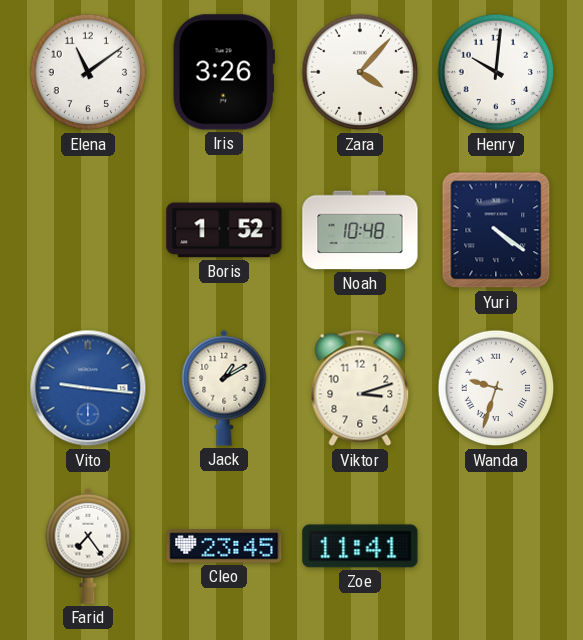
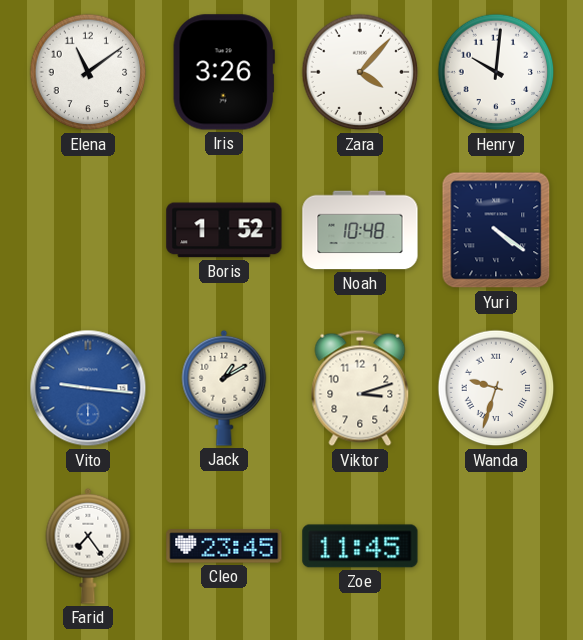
Zoe: 11:41 -> 11:45 (360, 546)
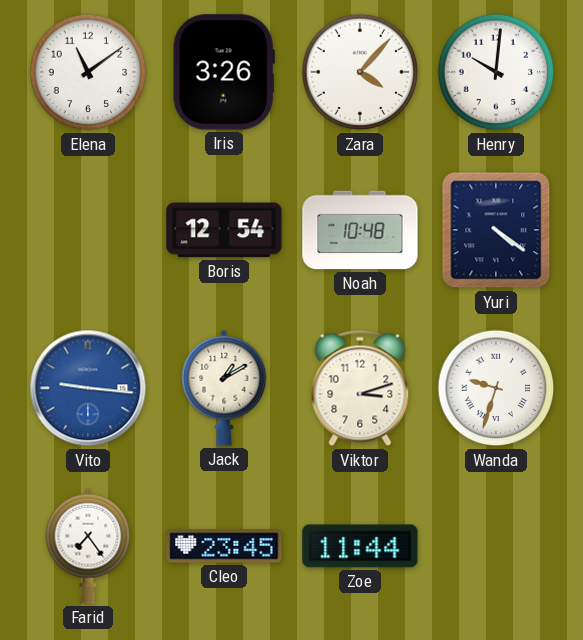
Boris: 1:52 -> 12:54 (224, 230)
Zoe: 11:45 -> 11:44 (360, 546)
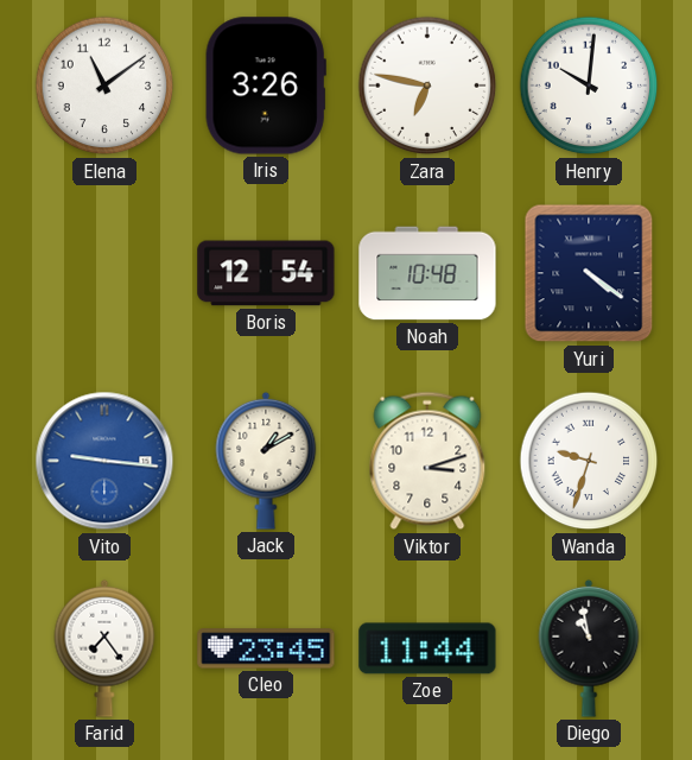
Zara: 4:07 -> 6:47 (427, 85)
Diego: none -> 10:58 (589, 648)
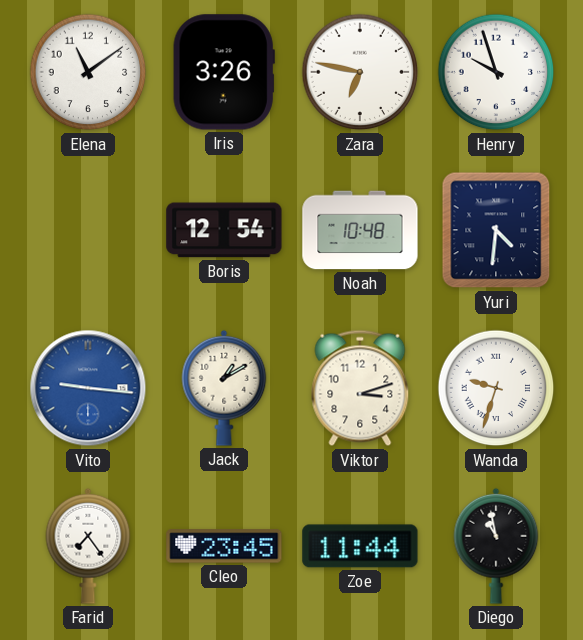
Henry: 10:01 -> 9:57 (496, 72)
Yuri: 4:21 -> 4:31 (496, 230)
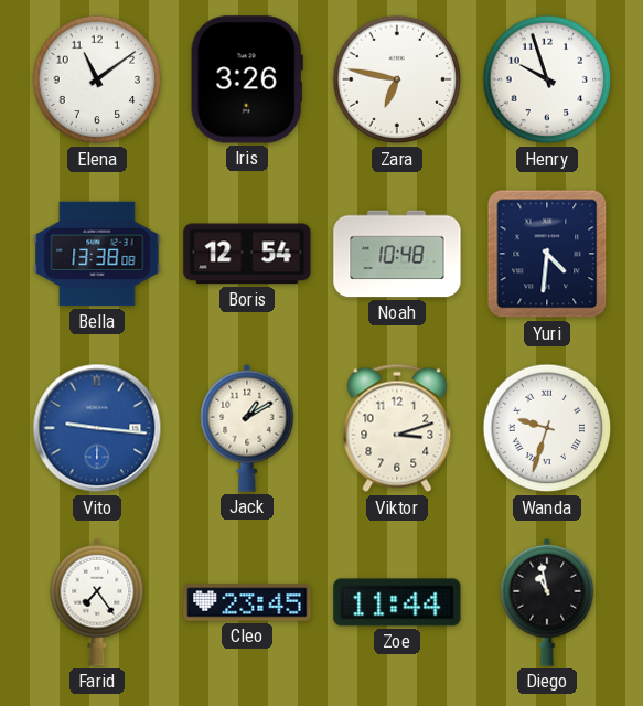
Bella: none -> 13:38 (97, 254)
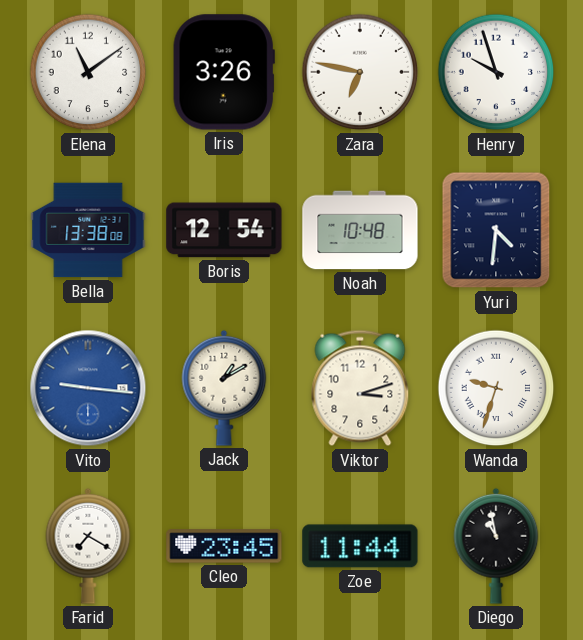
Farid: 7:24 -> 7:20 (88, 546)
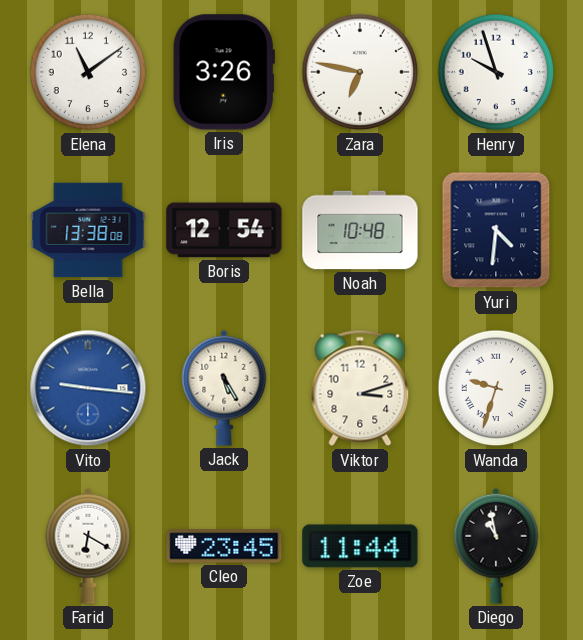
Jack: 1:10 -> 5:25 (224, 388)
Farid: 7:20 -> 6:20 (88, 546)
